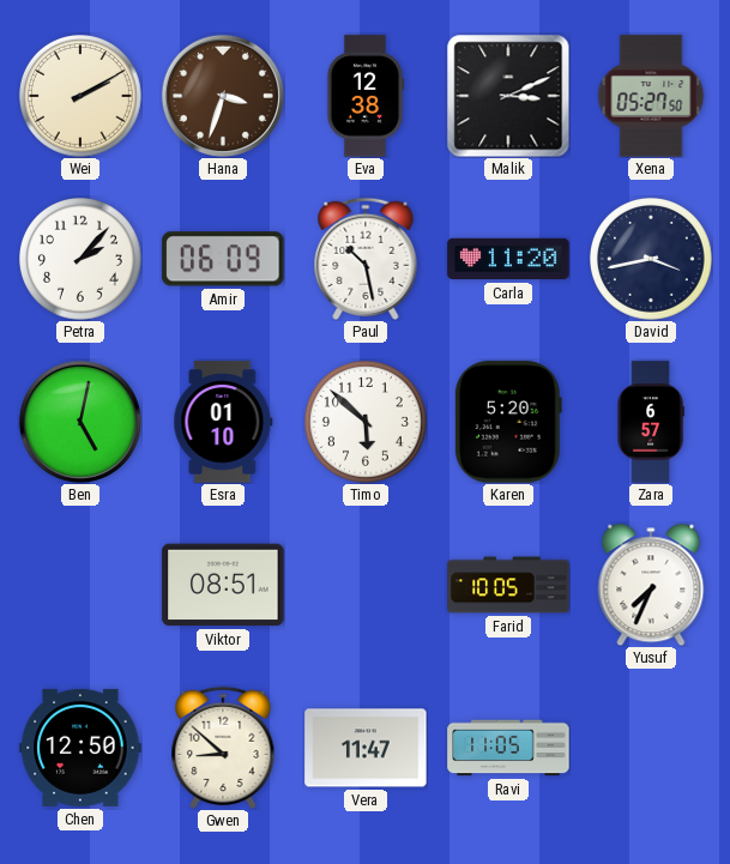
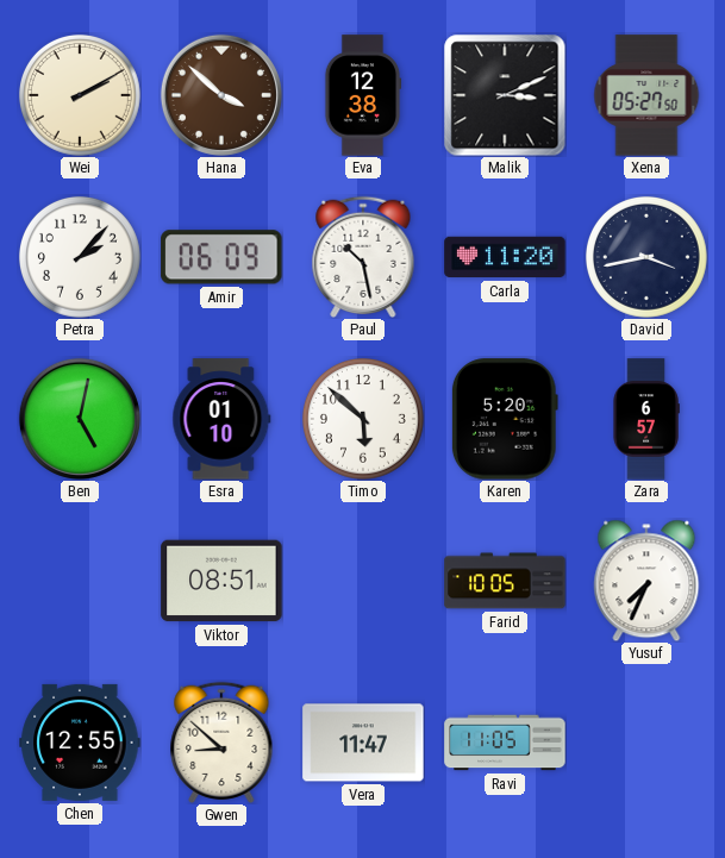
Hana: 3:33 -> 3:52 (221, 95)
Chen: 12:50 -> 12:55 (80, 743)
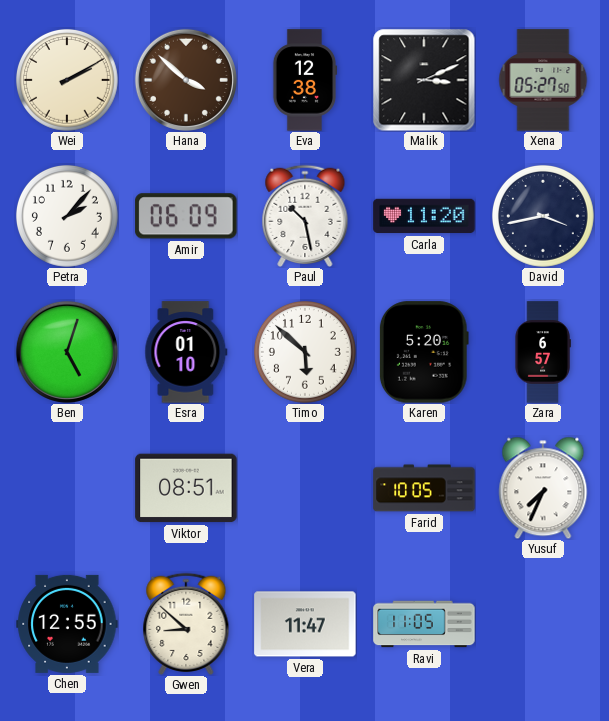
Ben: 5:02 -> 5:03 (67, 352)
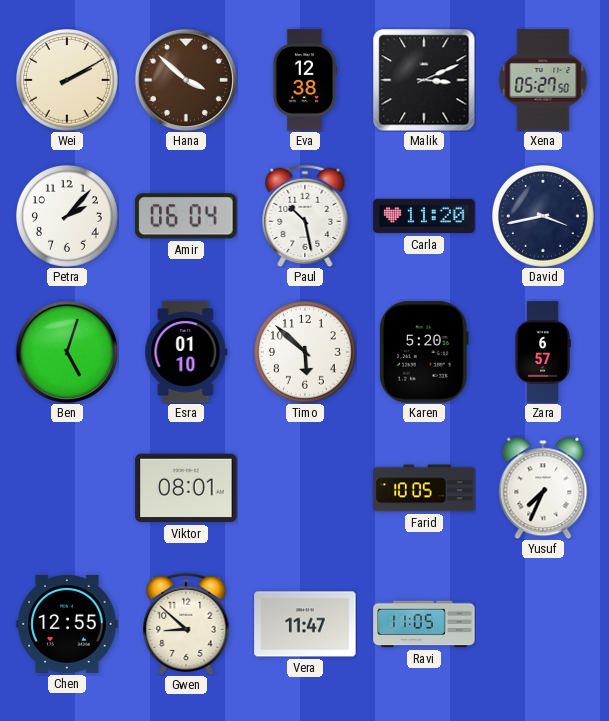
Amir: 06:09 -> 06:04 (186, 216)
Viktor: 08:51 -> 08:01 (186, 488)
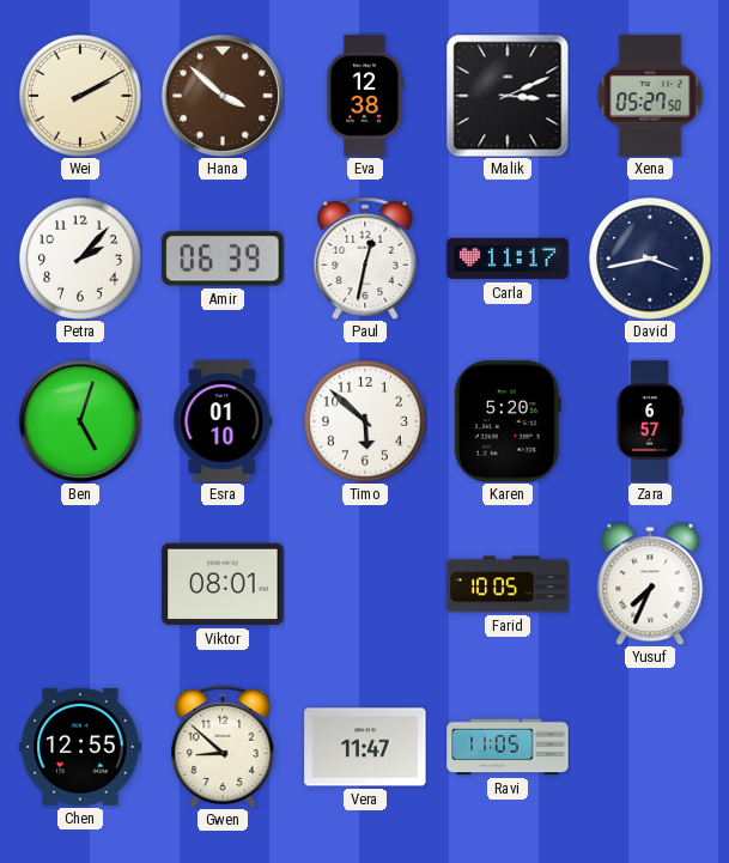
Amir: 06:04 -> 06:39 (223, 259)
Paul: 10:28 -> 12:32 (365, 259)
Carla: 11:20 -> 11:17 (508, 259)
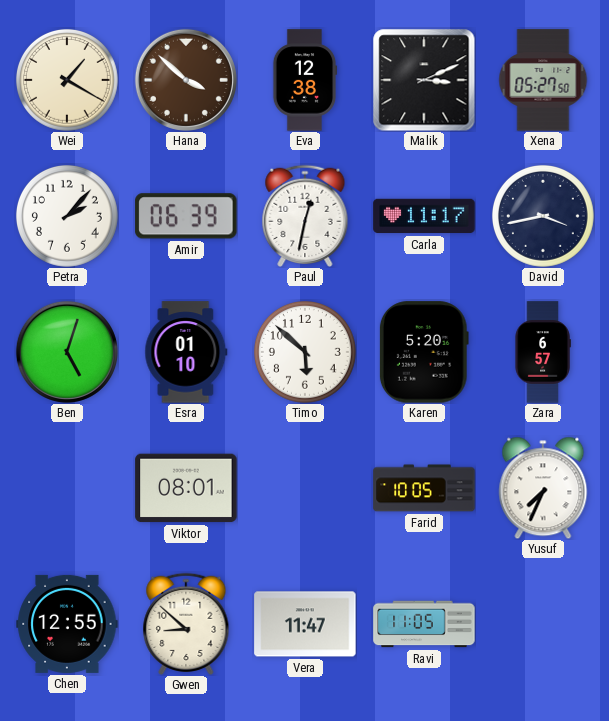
Wei: 2:10 -> 1:20 (67, 80)
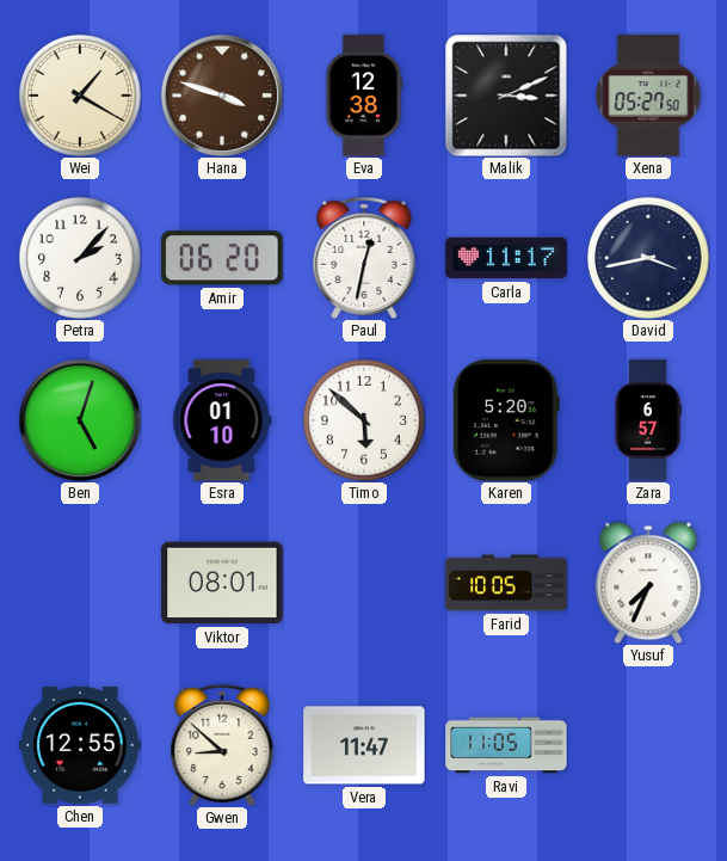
Hana: 3:52 -> 3:48 (222, 96)
Amir: 06:39 -> 06:20 (222, 258)
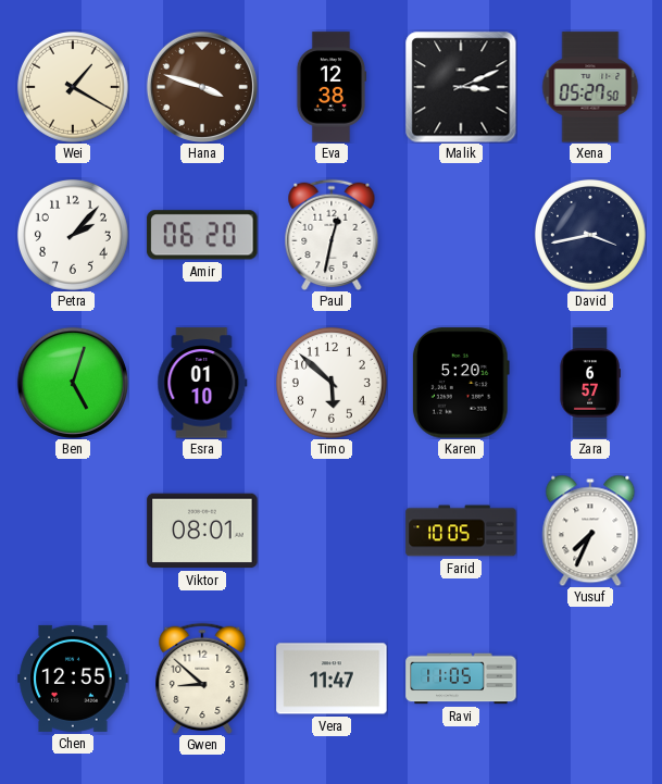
Carla: 11:17 -> none (506, 258)
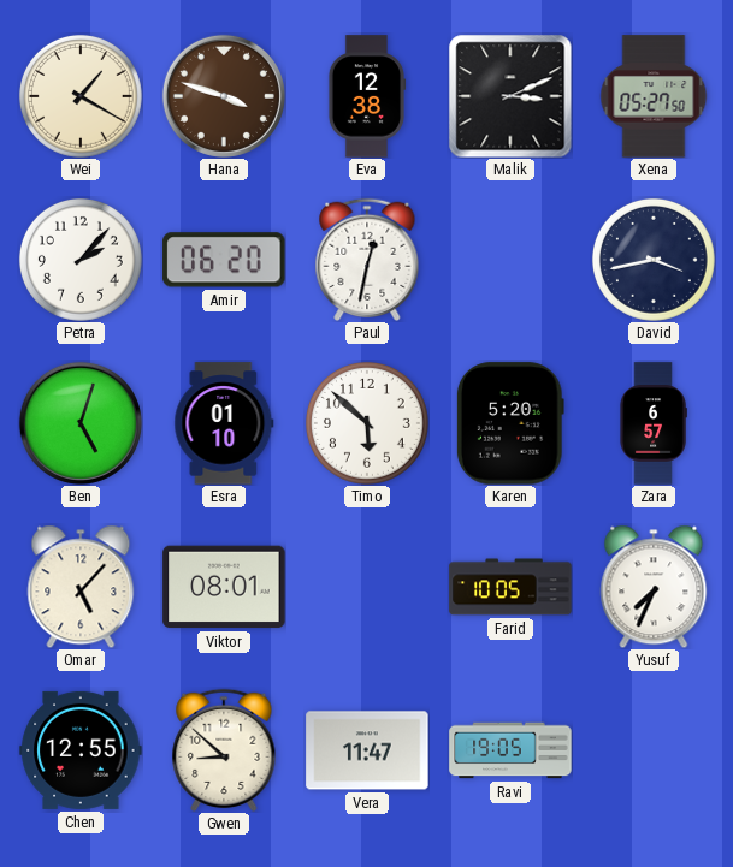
Omar: none -> 5:07 (81, 587)
Ravi: 11:05 -> 19:05 (510, 750)
